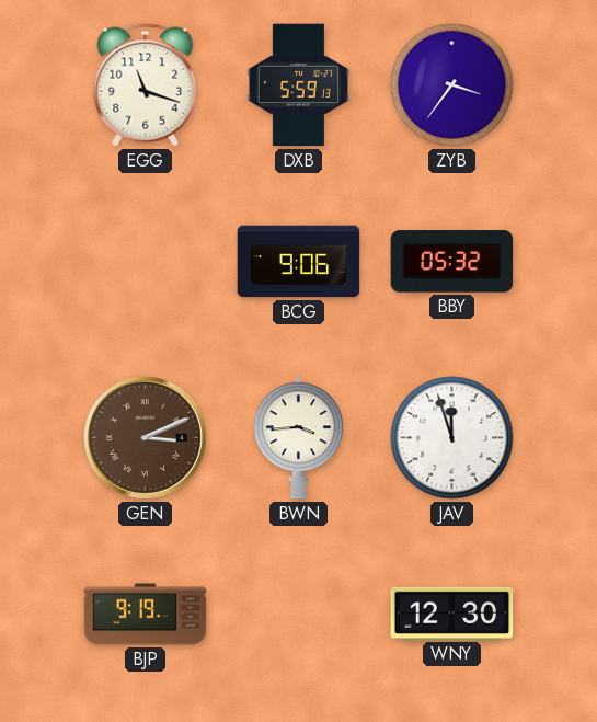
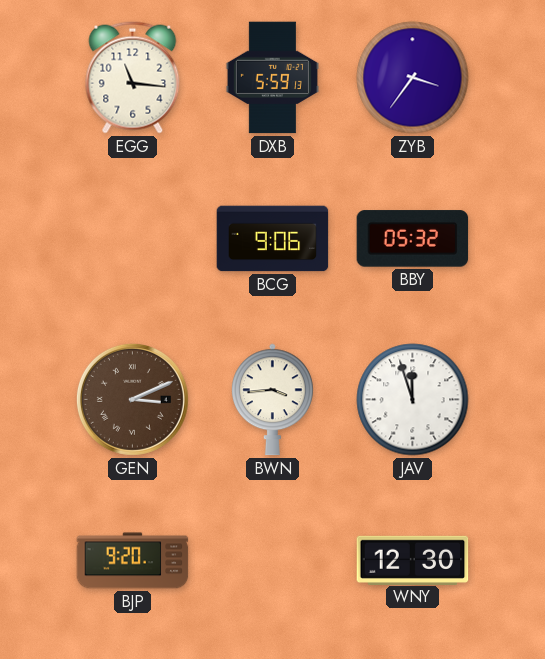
EGG: 11:18 -> 11:16 (133, 78)
BJP: 9:19 -> 9:20 (133, 561)
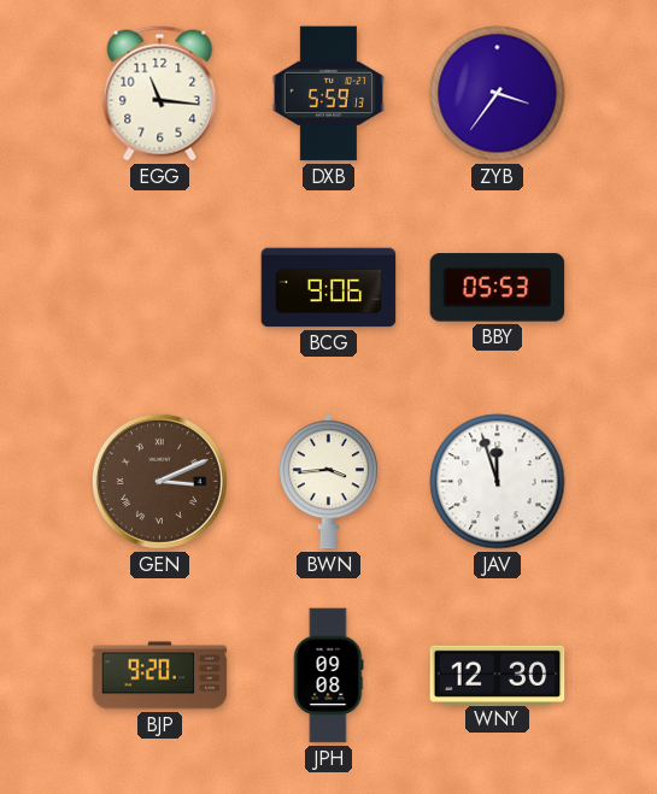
BBY: 05:32 -> 05:53 (498, 288)
JPH: none -> 09:08 (328, 676)
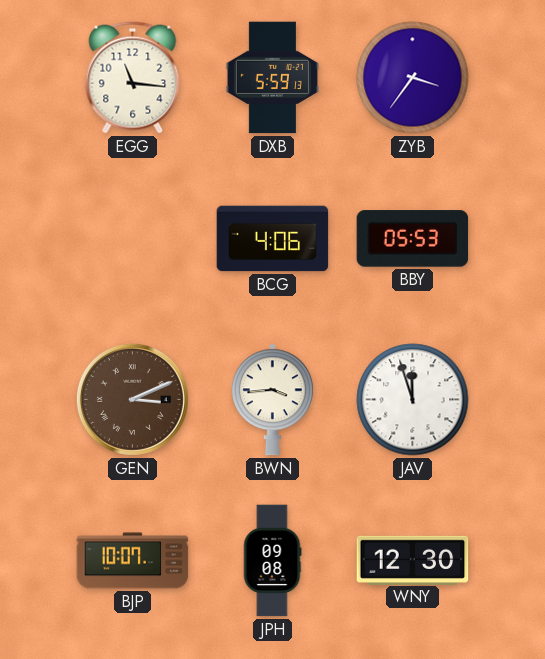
BCG: 9:06 -> 4:06 (273, 239)
BJP: 9:20 -> 10:07 (133, 561)
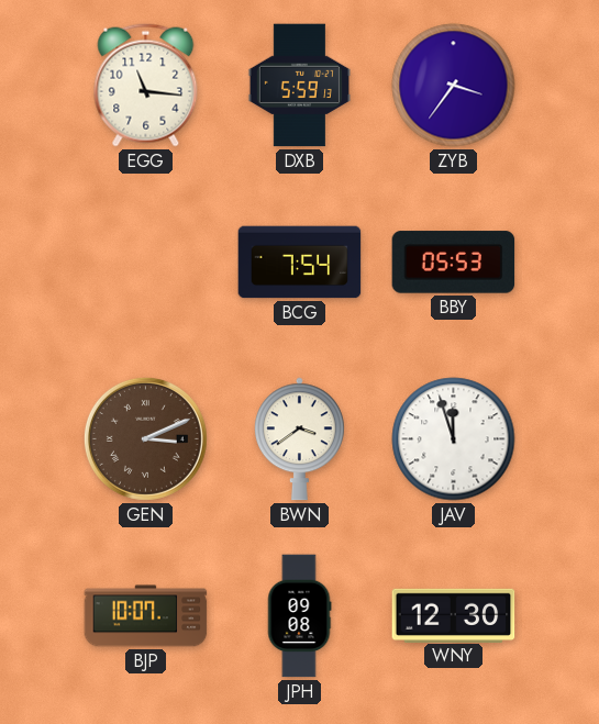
BCG: 4:06 -> 7:54 (300, 263)
BWN: 3:44 -> 3:39 (300, 439)
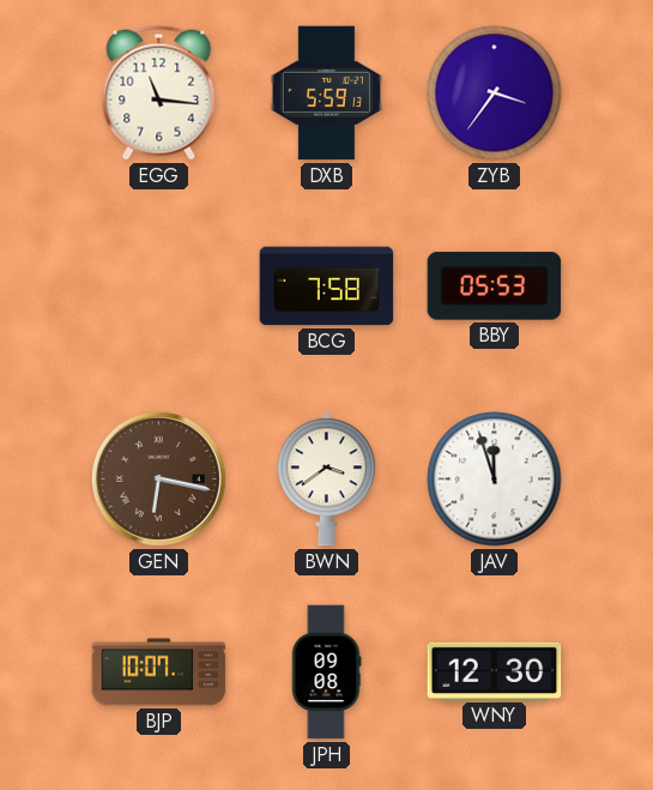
BCG: 7:54 -> 7:58 (327, 287)
GEN: 3:11 -> 6:17 (158, 478)
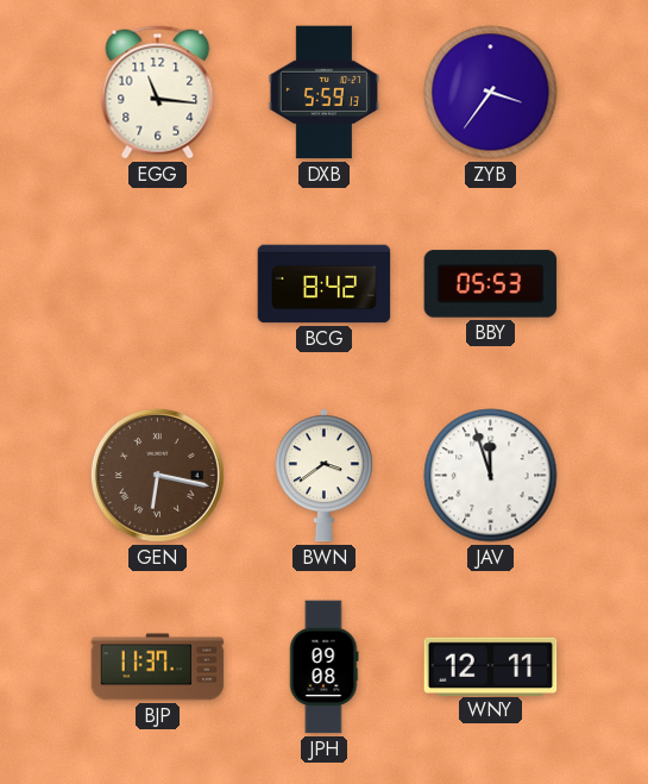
BCG: 7:58 -> 8:42 (325, 284)
BJP: 10:07 -> 11:37 (158, 667)
WNY: 12:30 -> 12:11 (491, 666)
